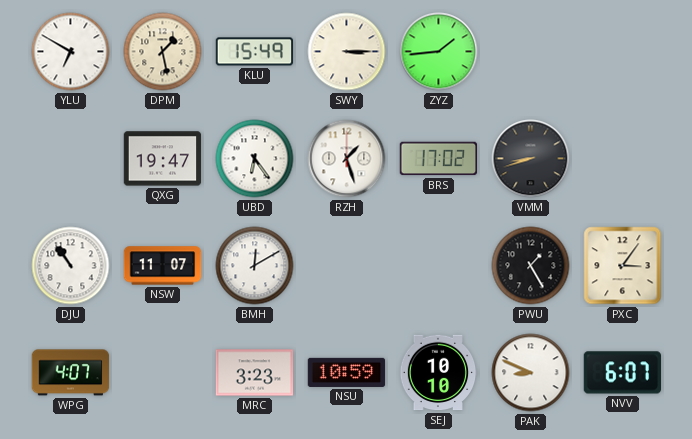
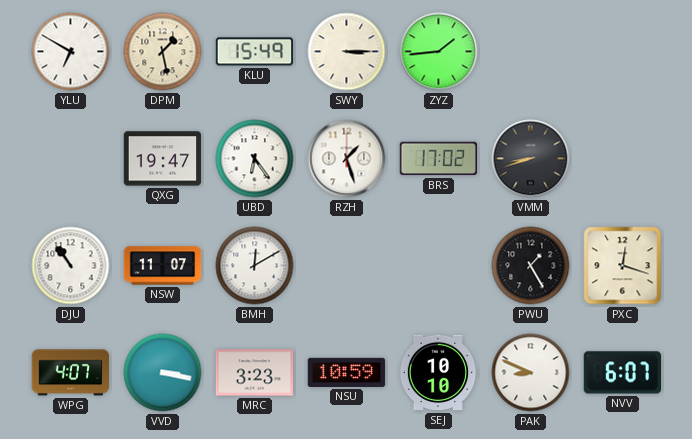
PXC: 3:06 -> 12:18 (623, 266)
VVD: none -> 3:17 (163, 373)
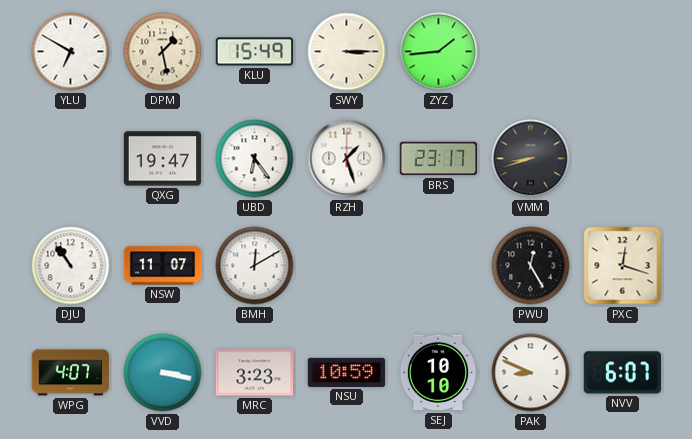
BRS: 17:02 -> 23:17 (439, 159)
PWU: 1:25 -> 12:25 (531, 266)
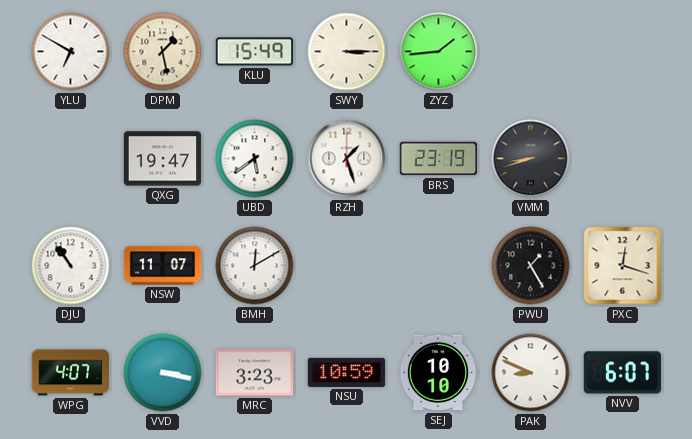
UBD: 6:24 -> 5:39 (255, 159)
BRS: 23:17 -> 23:19 (439, 159)
PWU: 12:25 -> 1:25 (531, 266)
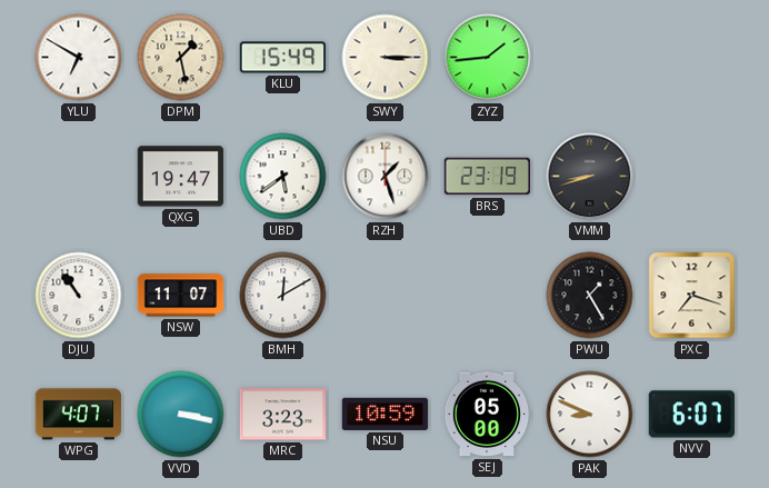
PXC: 12:18 -> 7:18 (692, 296)
SEJ: 10:10 -> 05:00 (487, 415)
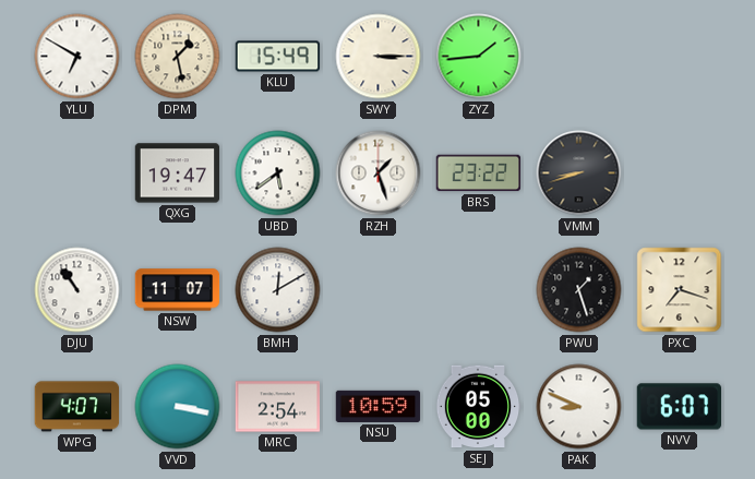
BRS: 23:19 -> 23:22 (479, 173)
PWU: 1:25 -> 1:27 (579, 290)
MRC: 3:23 -> 2:54 (278, 407)
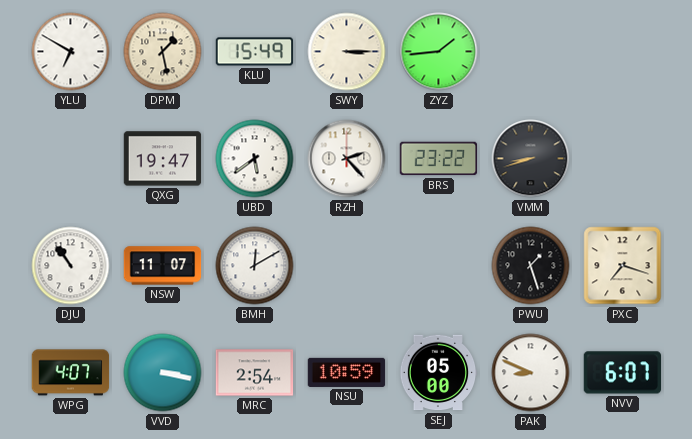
RZH: 1:27 -> 2:23 (347, 159)
